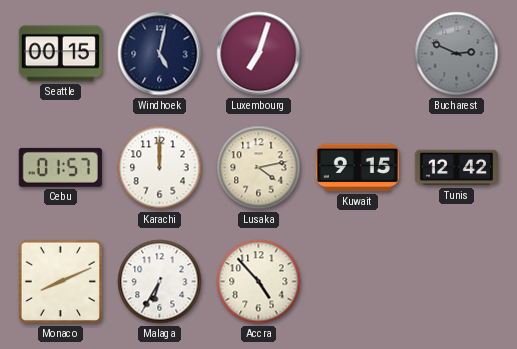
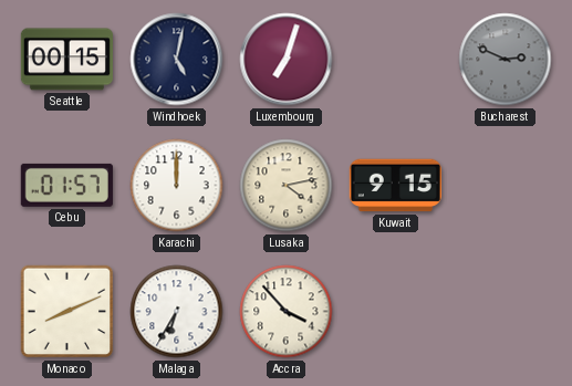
Tunis: 12:42 -> none (456, 168)
Accra: 4:53 -> 3:53 (287, 312)
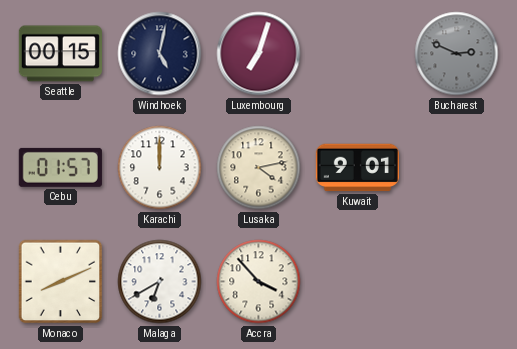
Kuwait: 9:15 -> 9:01 (357, 168)
Malaga: 6:35 -> 6:40 (160, 282)
